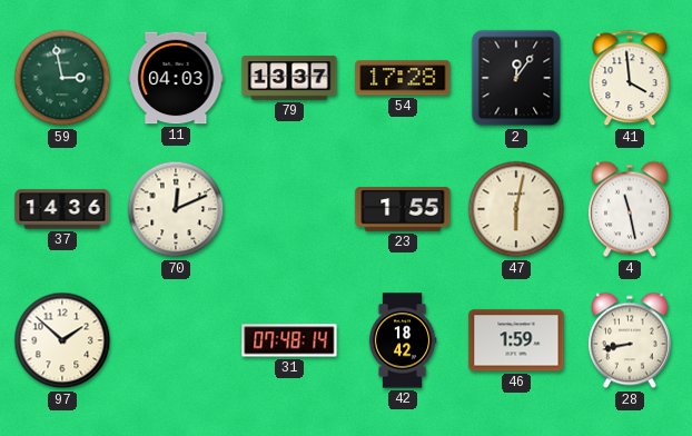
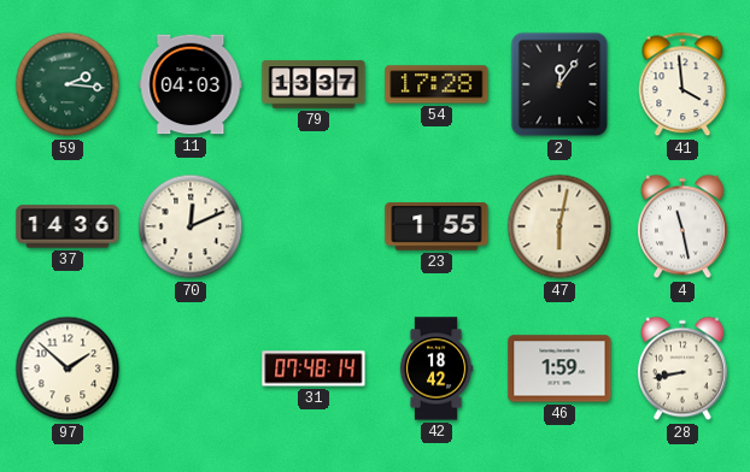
59: 2:58 -> 2:16 (68, 84)
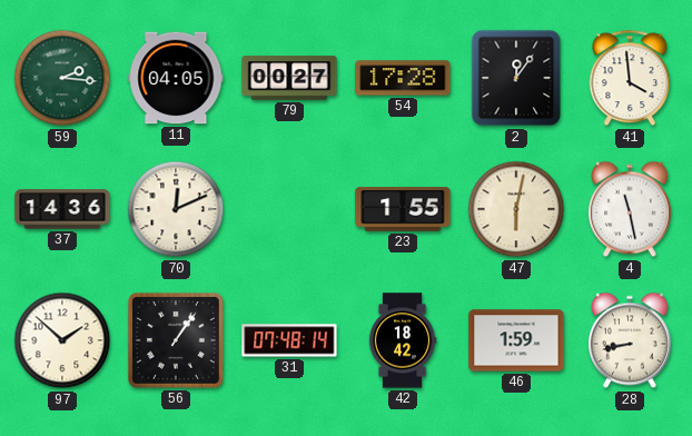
11: 04:03 -> 04:05 (176, 78)
79: 13:37 -> 00:27 (289, 78)
56: none -> 1:06 (176, 340)
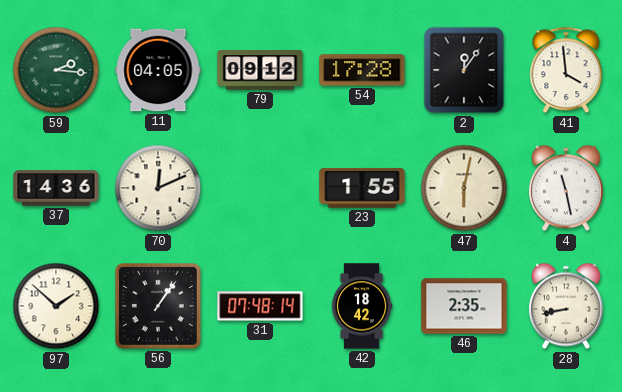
79: 00:27 -> 09:12 (260, 70)
46: 1:59 -> 2:35 (464, 306)
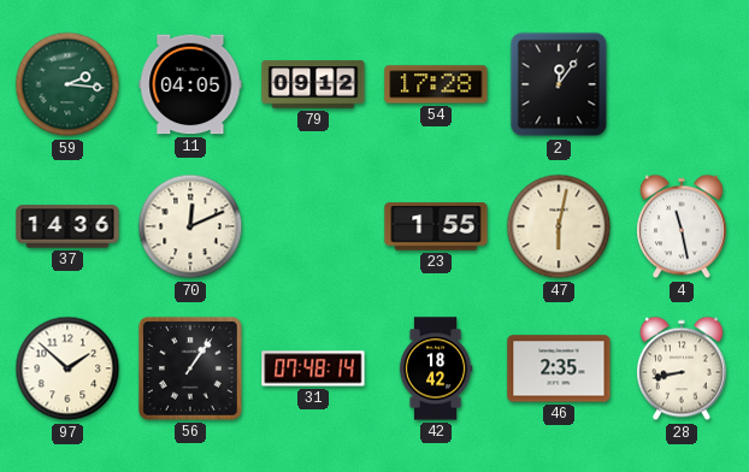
41: 3:59 -> none (566, 70)
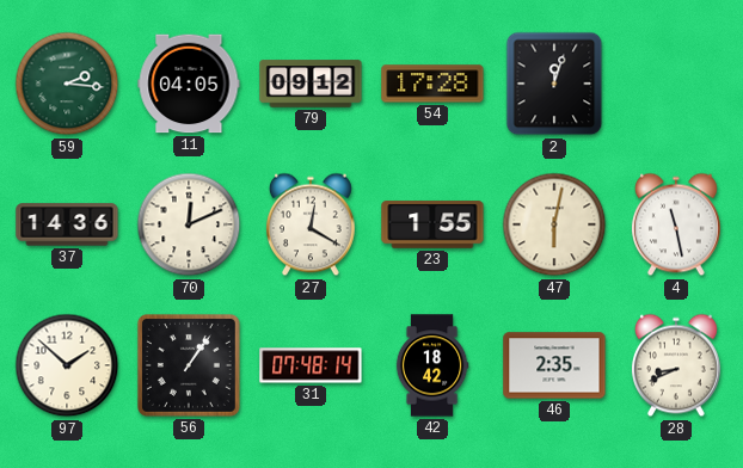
2: 12:06 -> 12:03 (554, 84)
27: none -> 12:20 (311, 224)
28: 8:43 -> 8:41 (676, 365)
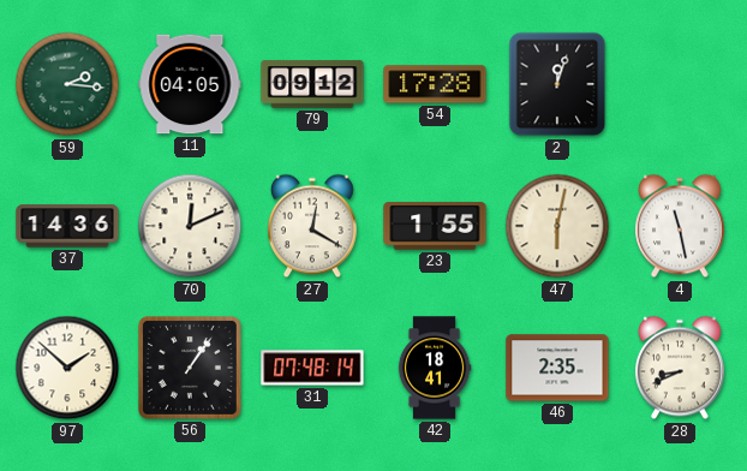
42: 18:42 -> 18:41 (435, 368)
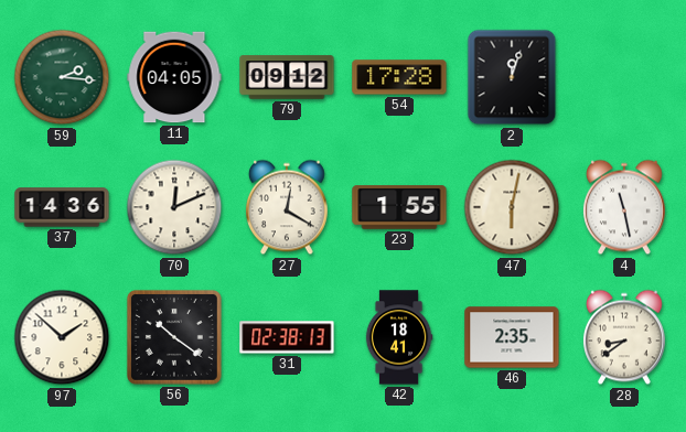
56: 1:06 -> 10:21 (174, 337)
31: 07:48 -> 02:38 (287, 337)
28: 8:41 -> 8:39 (624, 337)
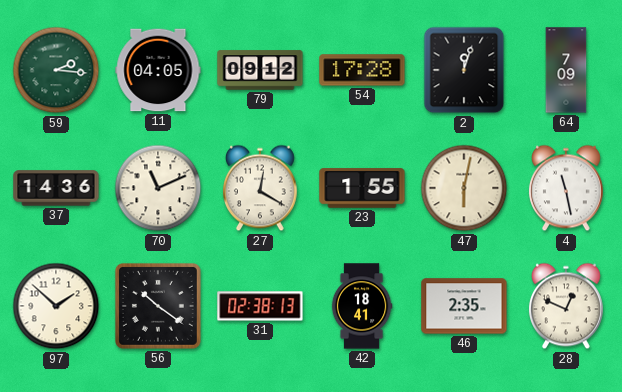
64: none -> 7:09 (566, 70)
70: 12:11 -> 11:11 (158, 188)
28: 8:39 -> 12:49 (566, 306)
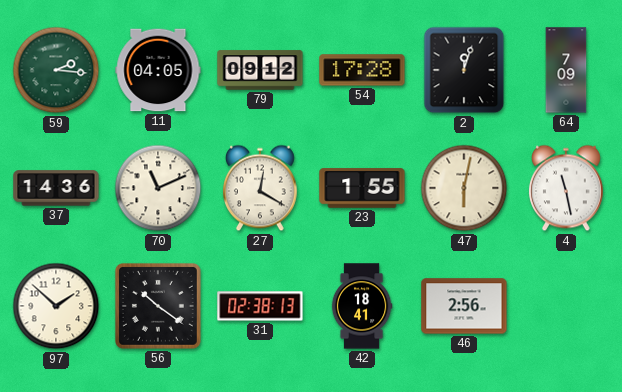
46: 2:35 -> 2:56 (464, 306)
28: 12:49 -> none (566, 306)
